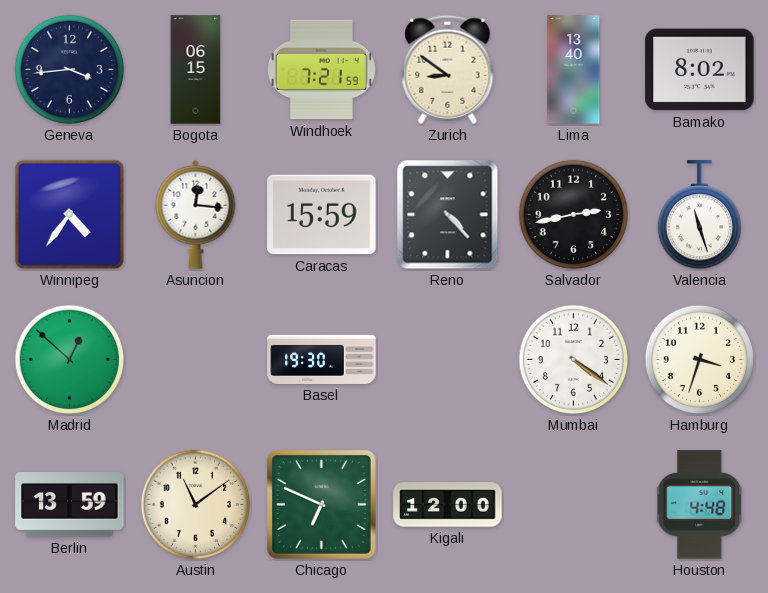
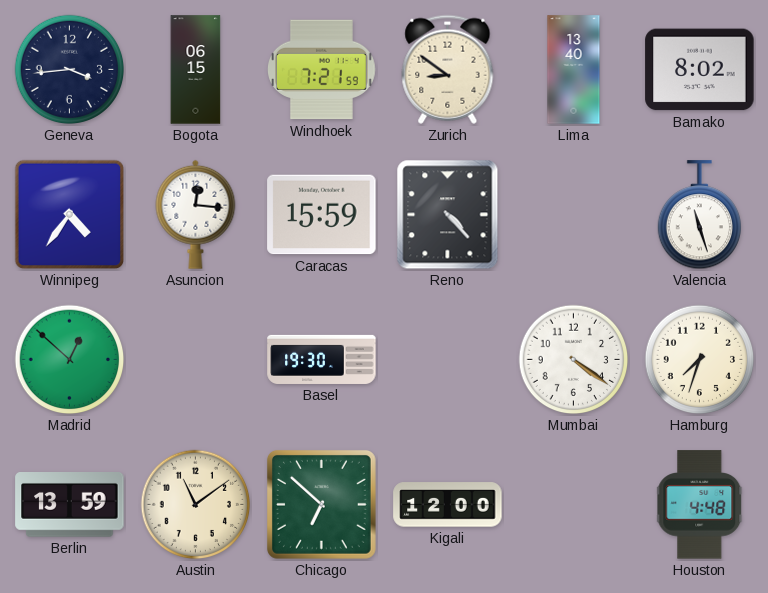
Salvador: 2:43 -> none (574, 215)
Hamburg: 3:33 -> 7:33 (700, 360)
Chicago: 6:49 -> 6:52 (321, 504)
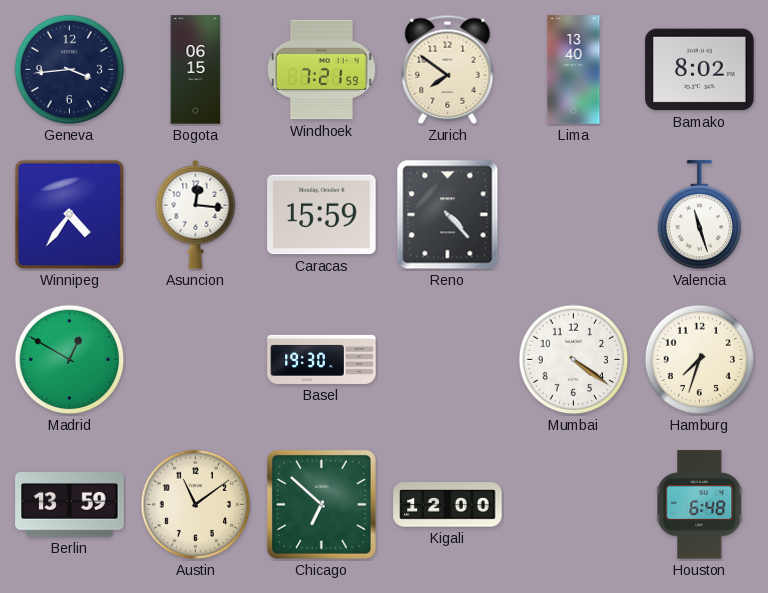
Zurich: 8:51 -> 7:51 (448, 69)
Madrid: 12:52 -> 12:50 (70, 360)
Houston: 4:48 -> 6:48 (700, 505)
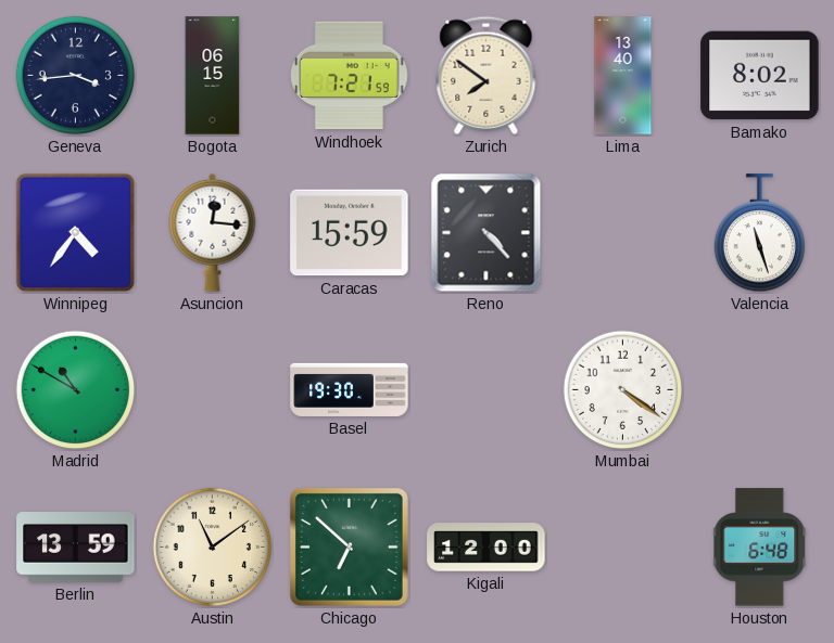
Madrid: 12:50 -> 10:50 (76, 390)
Hamburg: 7:33 -> none (700, 360)
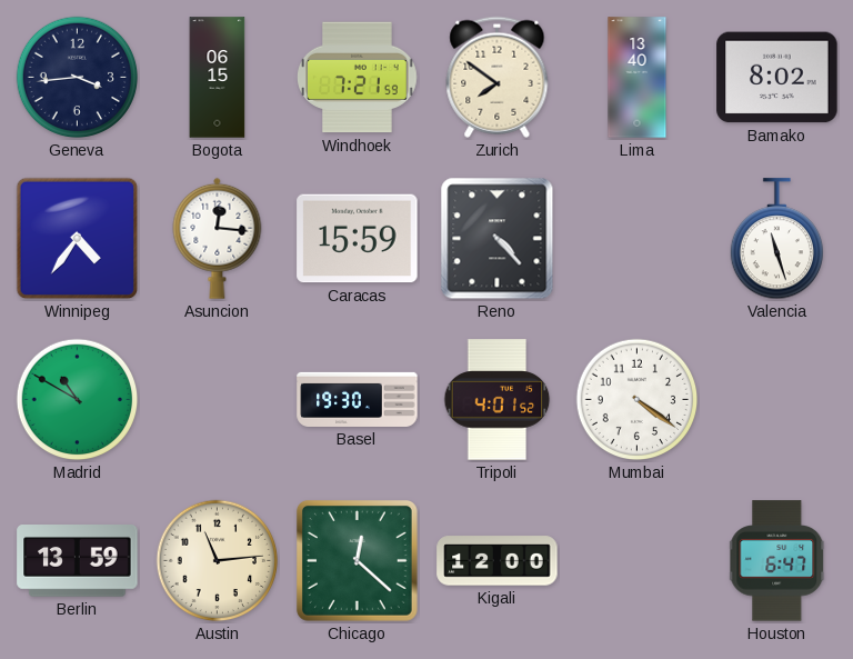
Tripoli: none -> 4:01 (498, 400)
Austin: 11:09 -> 11:14 (218, 561)
Chicago: 6:52 -> 12:22 (357, 560)
Houston: 6:48 -> 6:47 (777, 561)
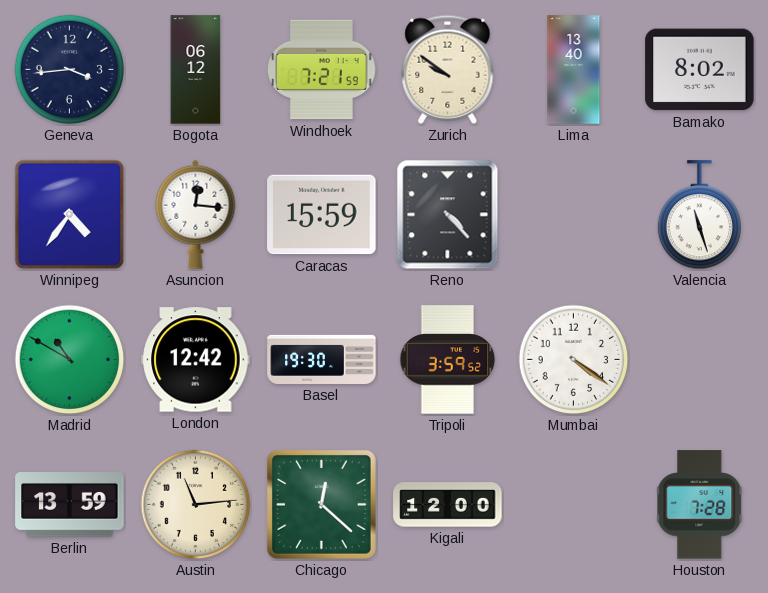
Bogota: 06:15 -> 06:12 (196, 70)
Zurich: 7:51 -> 9:51 (448, 69)
London: none -> 12:42 (196, 360)
Tripoli: 4:01 -> 3:59 (448, 360)
Houston: 6:47 -> 7:28 (700, 505)
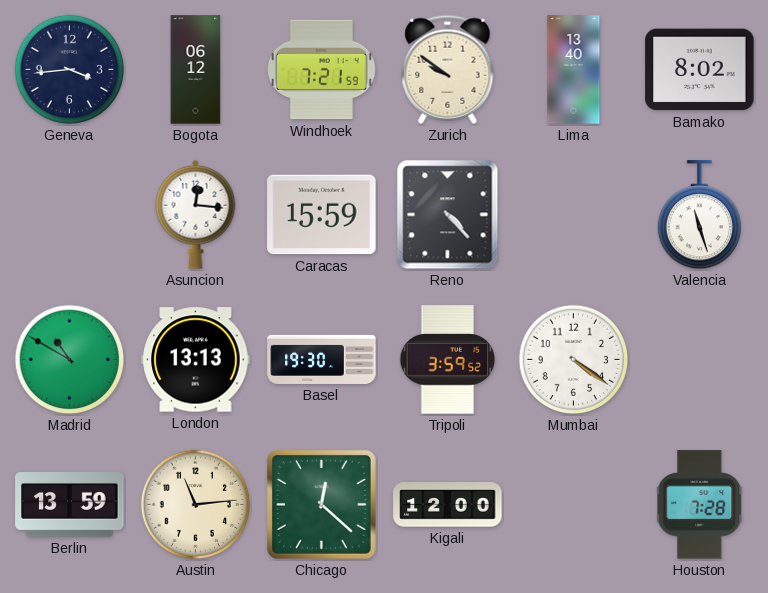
Winnipeg: 4:36 -> none (70, 215)
London: 12:42 -> 13:13 (196, 360)
